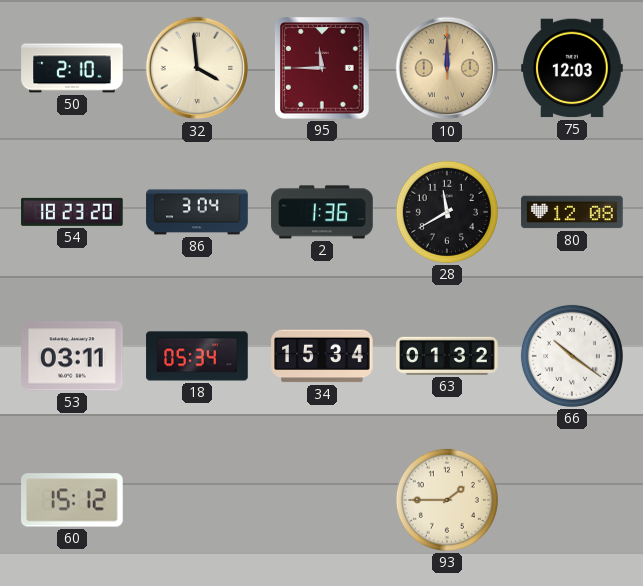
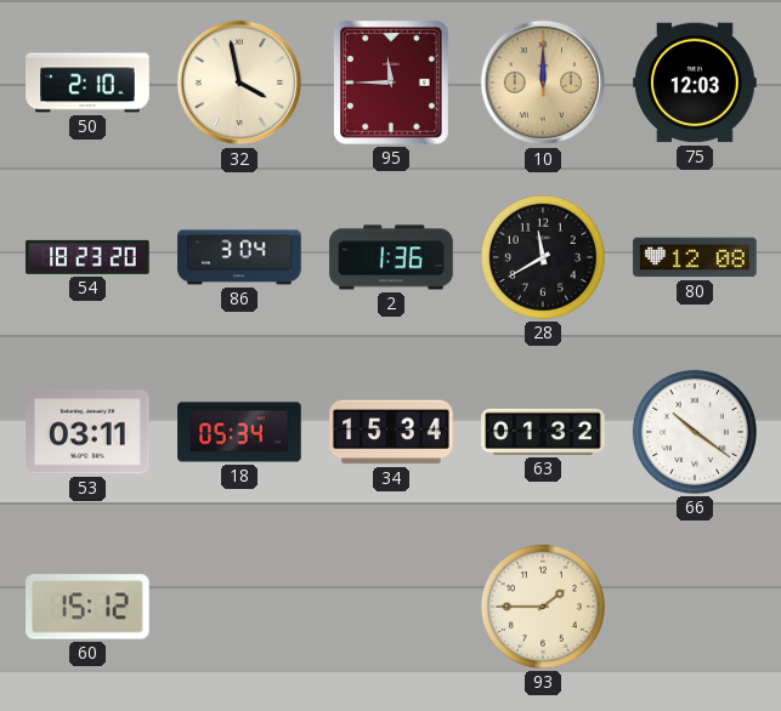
32: 3:59 -> 3:58 (239, 83)
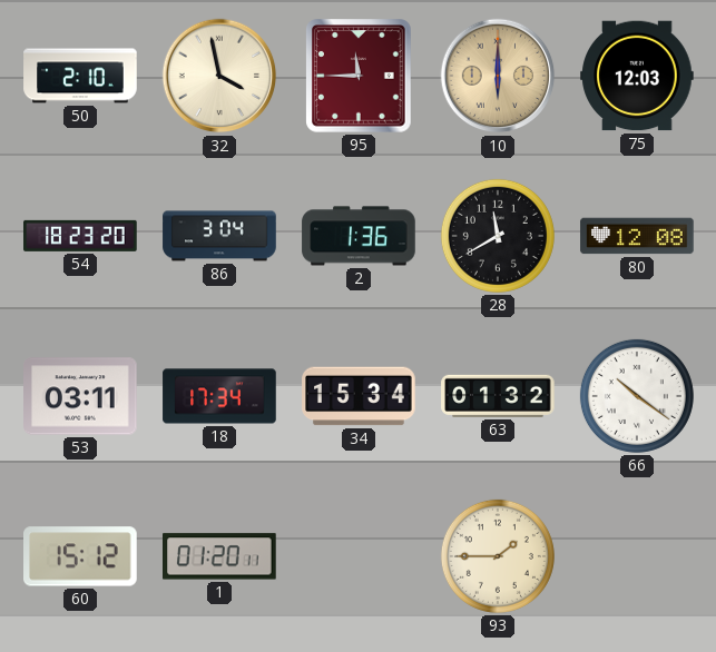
10: 12:00 -> 6:00 (498, 76)
18: 05:34 -> 17:34 (219, 396)
1: none -> 01:20 (219, 556)
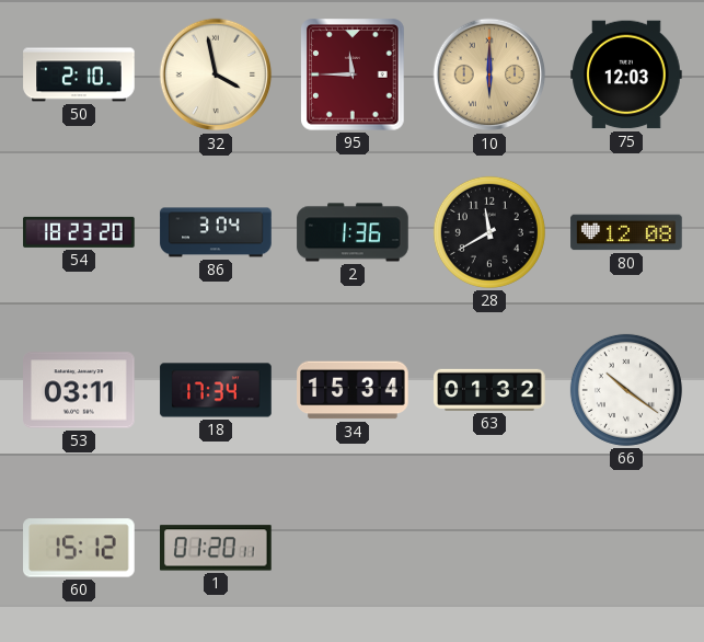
93: 1:45 -> none (498, 556)
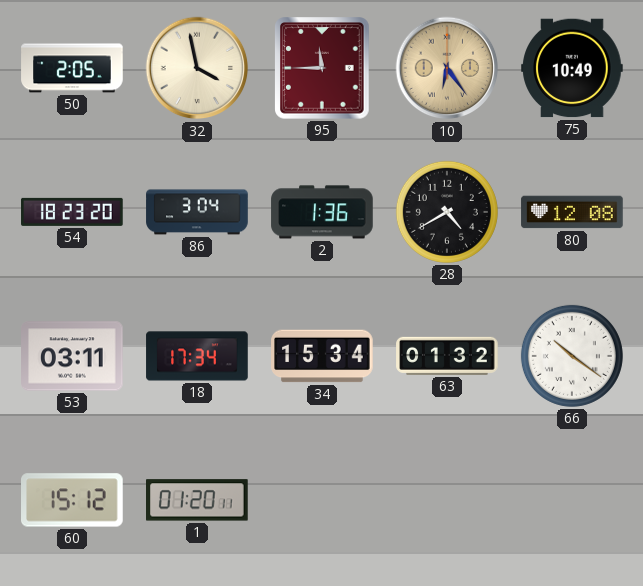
50: 2:10 -> 2:05 (72, 68)
10: 6:00 -> 6:24 (447, 68)
75: 12:03 -> 10:49 (572, 68)
28: 11:40 -> 4:40 (447, 212)
